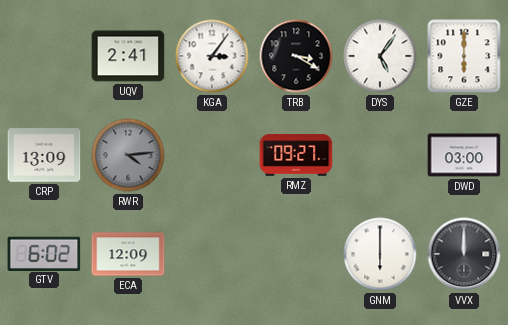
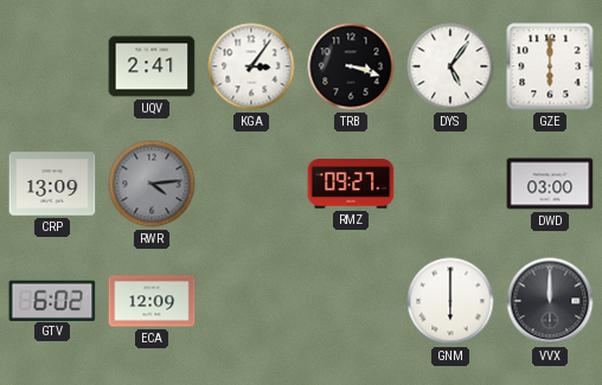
TRB: 3:20 -> 3:18 (351, 66)
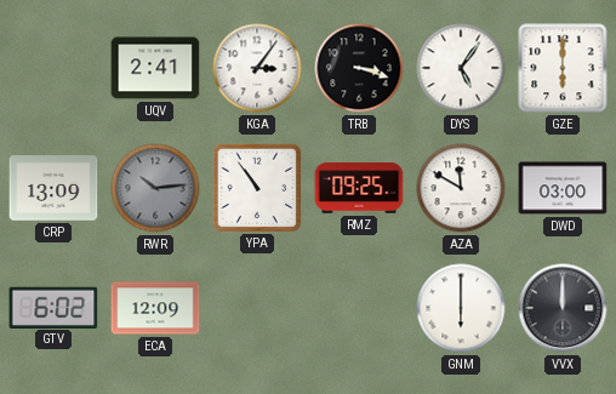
RWR: 4:14 -> 10:14 (155, 188)
YPA: none -> 10:54 (256, 187)
RMZ: 09:27 -> 09:25 (359, 188)
AZA: none -> 11:50 (461, 188)
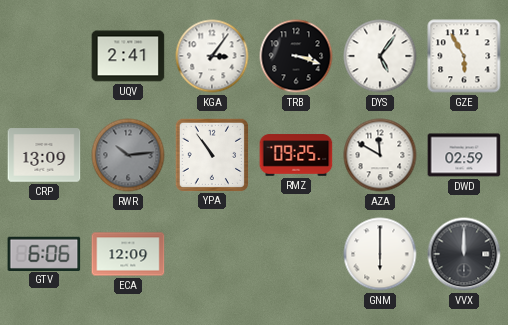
GZE: 6:00 -> 5:55 (464, 56)
DWD: 03:00 -> 02:59 (464, 155)
GTV: 6:02 -> 6:06 (44, 253)
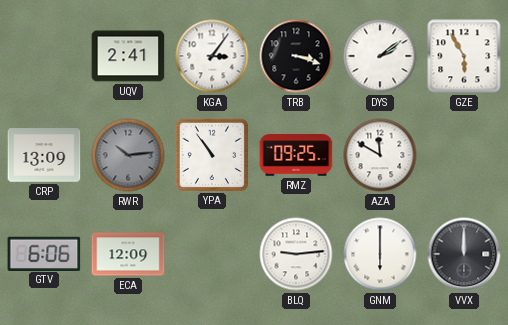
DYS: 5:06 -> 2:09 (380, 56)
DWD: 02:59 -> none (464, 155)
BLQ: none -> 9:14 (296, 254)
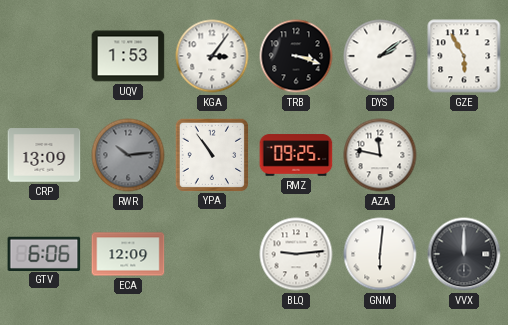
UQV: 2:41 -> 1:53 (128, 56)
AZA: 11:50 -> 11:47 (380, 155)
GNM: 6:00 -> 6:01 (380, 254)
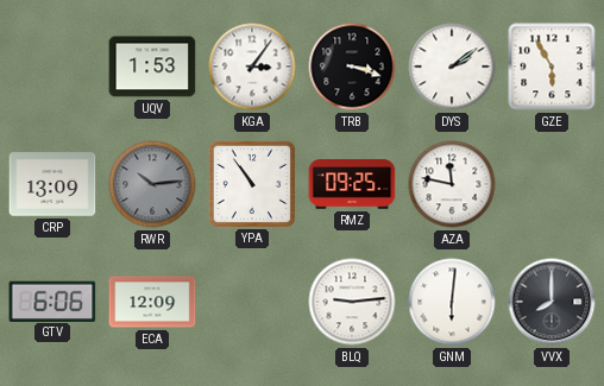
VVX: 12:00 -> 8:00 (552, 302)
